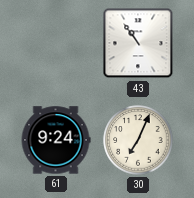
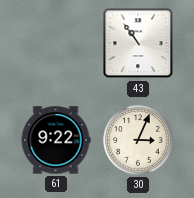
61: 9:24 -> 9:22 (56, 140)
30: 7:04 -> 3:04 (138, 140)
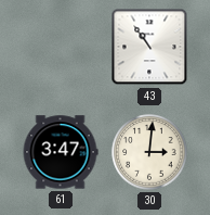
61: 9:22 -> 3:47 (61, 152)
30: 3:04 -> 3:01 (149, 152)
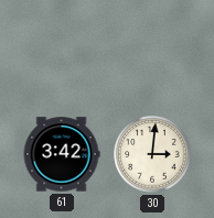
43: 10:54 -> none (149, 47)
61: 3:47 -> 3:42 (62, 154)
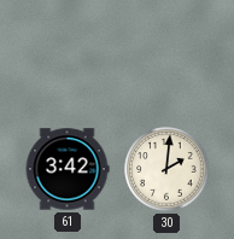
30: 3:01 -> 2:01 (166, 169)
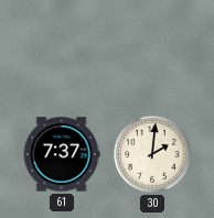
61: 3:42 -> 7:37 (62, 154)
